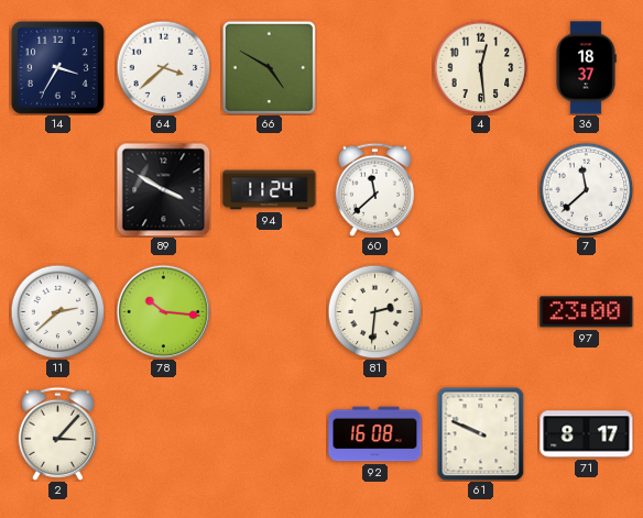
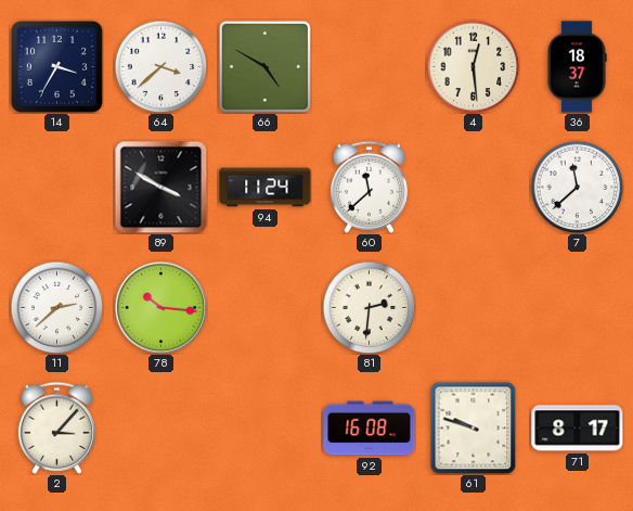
97: 23:00 -> none (587, 312)
61: 9:49 -> 9:48 (474, 427)
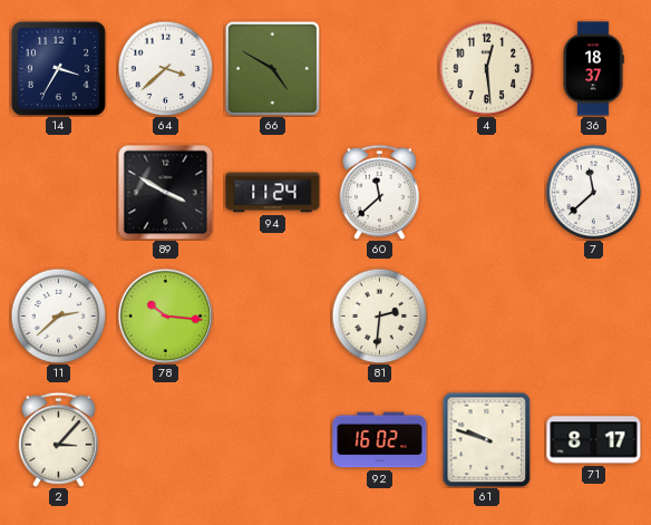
92: 16:08 -> 16:02 (380, 440)
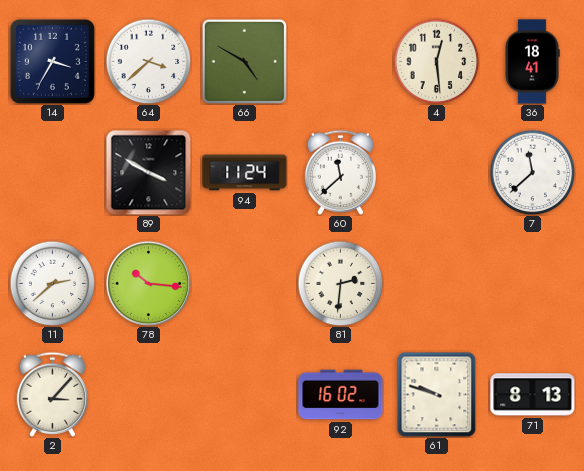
36: 18:37 -> 18:41 (532, 62)
71: 8:17 -> 8:13 (533, 395)
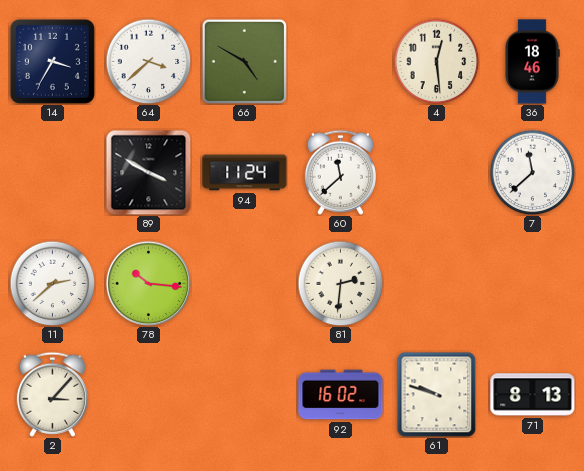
36: 18:41 -> 18:46 (532, 62)
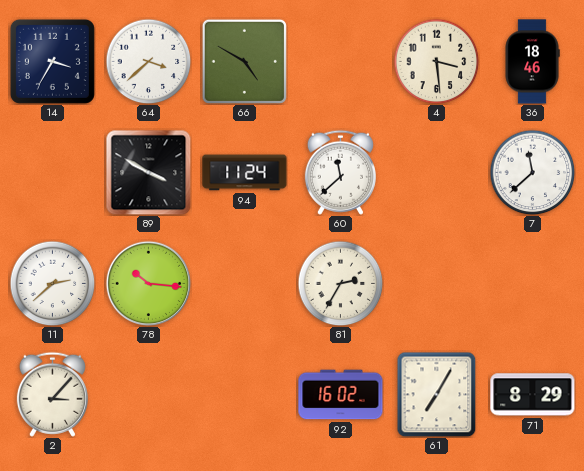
4: 12:29 -> 3:29 (436, 61)
81: 2:31 -> 2:35 (340, 283)
61: 9:48 -> 7:05 (437, 394)
71: 8:13 -> 8:29 (533, 395)
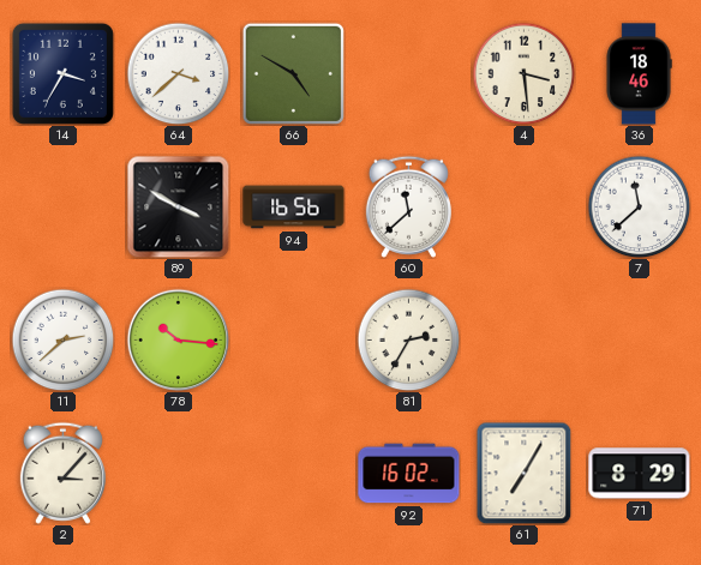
94: 11:24 -> 16:56 (294, 208)
